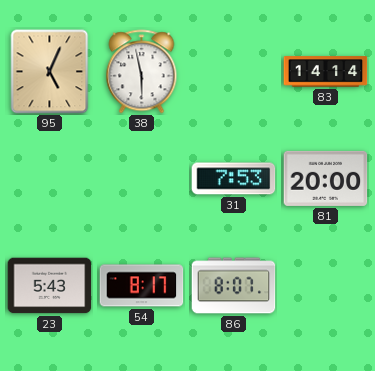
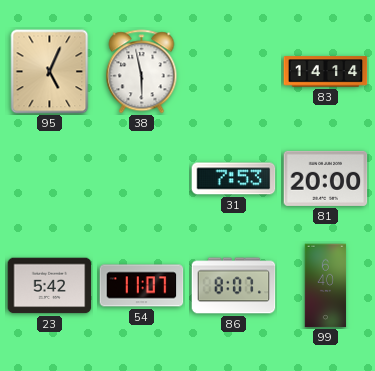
23: 5:43 -> 5:42 (50, 286)
54: 8:17 -> 11:07 (142, 286)
99: none -> 6:40 (326, 286)
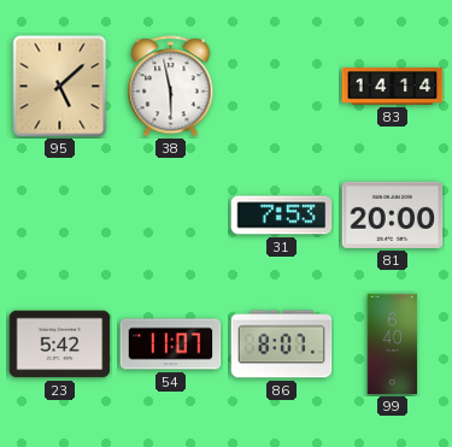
95: 5:04 -> 5:08 (60, 87)
